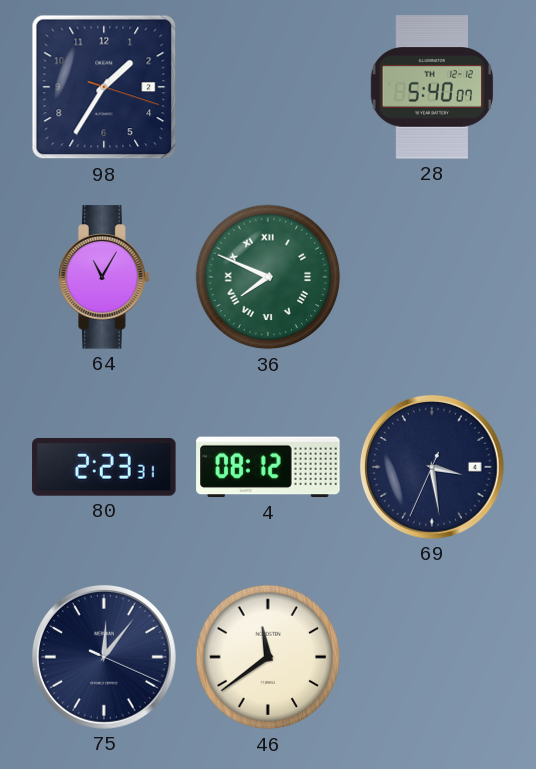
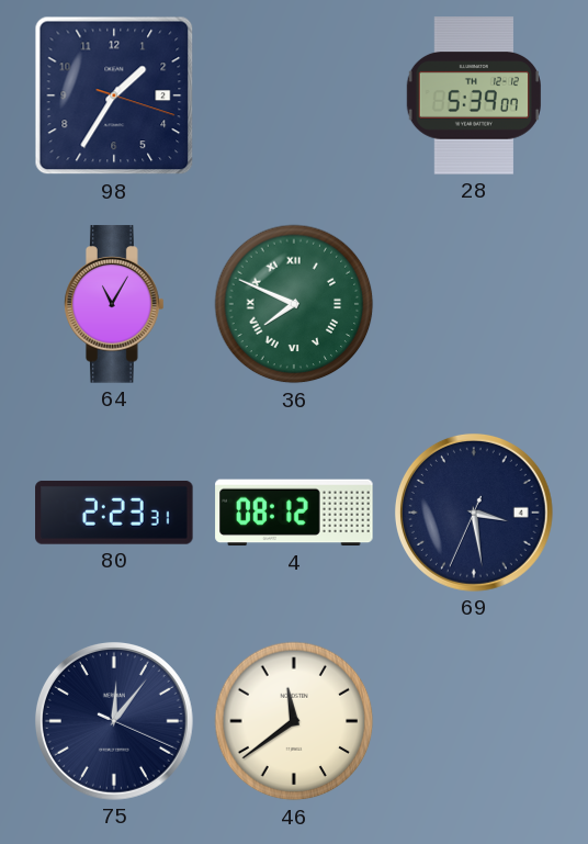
28: 5:40 -> 5:39 (474, 95)
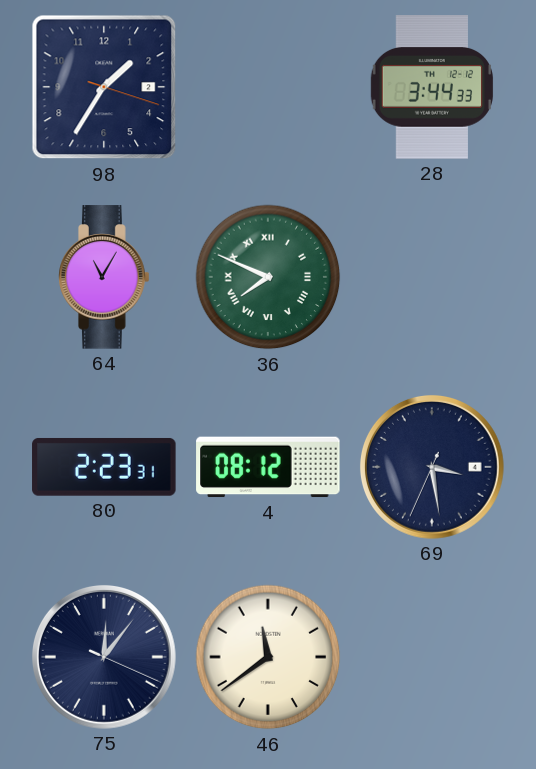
28: 5:39 -> 3:44 (432, 87)
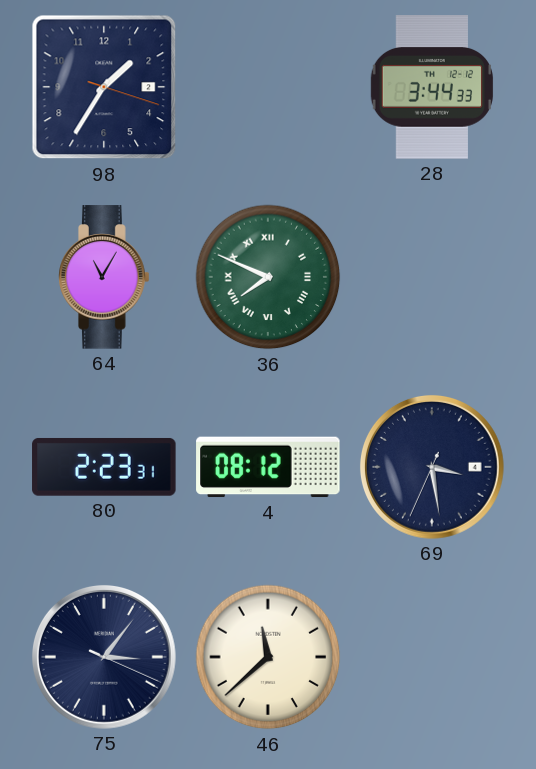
75: 12:06 -> 3:06 (104, 657)
46: 11:39 -> 11:38 (268, 657)
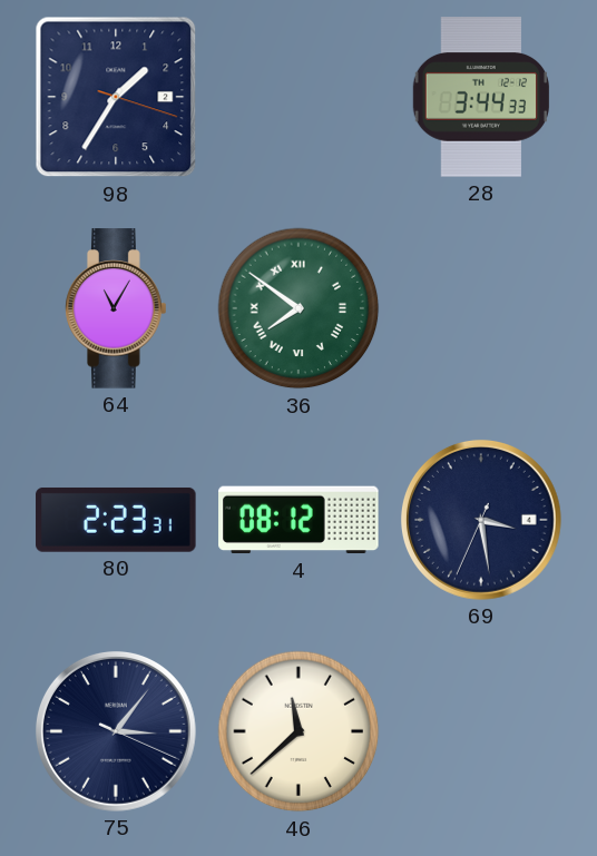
36: 7:49 -> 7:51 (298, 308)
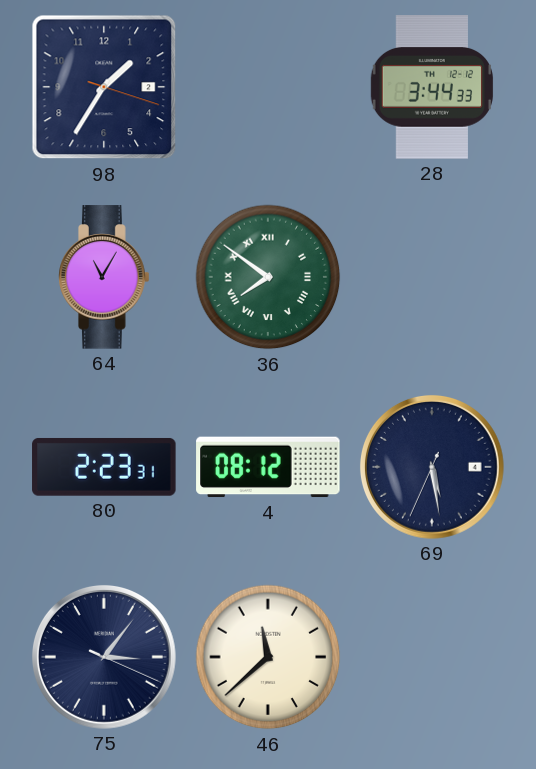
69: 3:28 -> 5:28 (432, 467)
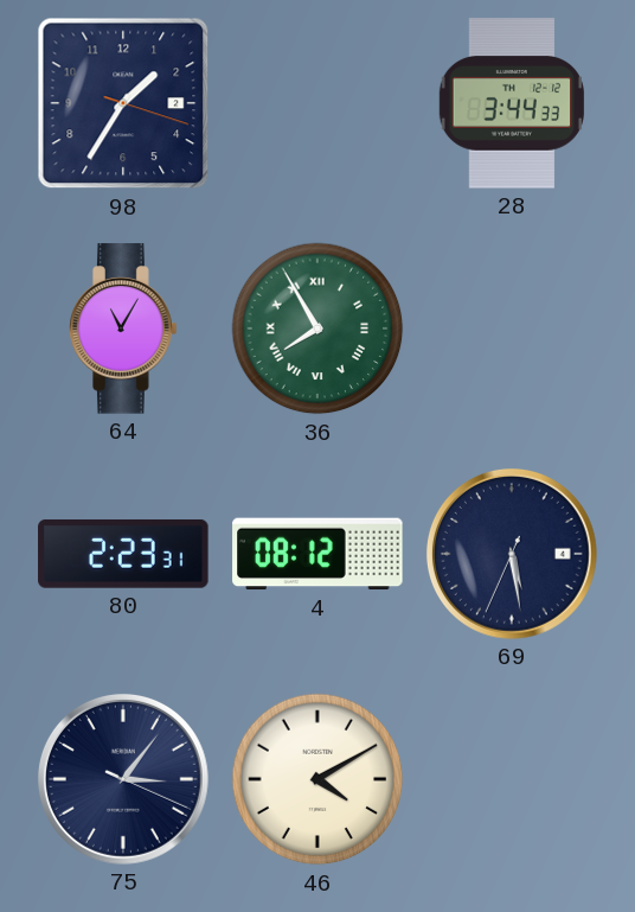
36: 7:51 -> 7:55 (317, 329)
46: 11:38 -> 4:10 (317, 779)
